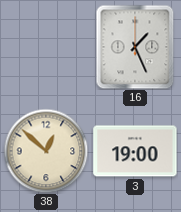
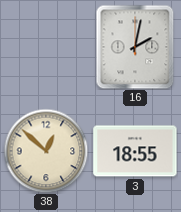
16: 1:26 -> 2:02 (135, 47)
3: 19:00 -> 18:55 (135, 151)
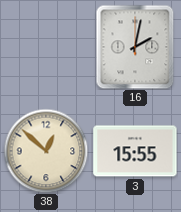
3: 18:55 -> 15:55 (135, 151)
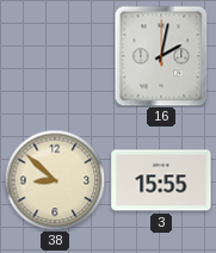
38: 12:52 -> 8:52 (55, 180)
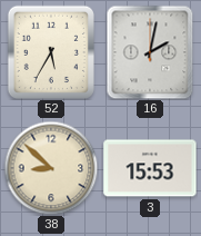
52: none -> 5:35 (51, 52)
3: 15:55 -> 15:53 (150, 168)
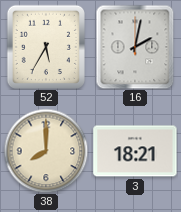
38: 8:52 -> 8:00 (46, 151)
3: 15:53 -> 18:21 (135, 151)
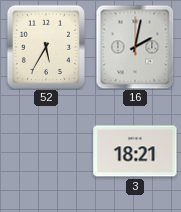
38: 8:00 -> none (46, 151)
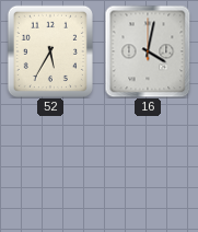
16: 2:02 -> 4:02 (148, 51)
3: 18:21 -> none (135, 151)
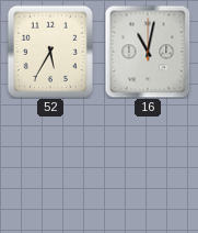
16: 4:02 -> 11:02 (148, 52)
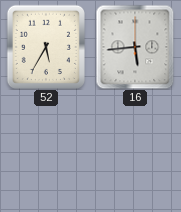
16: 11:02 -> 5:44 (135, 47)
